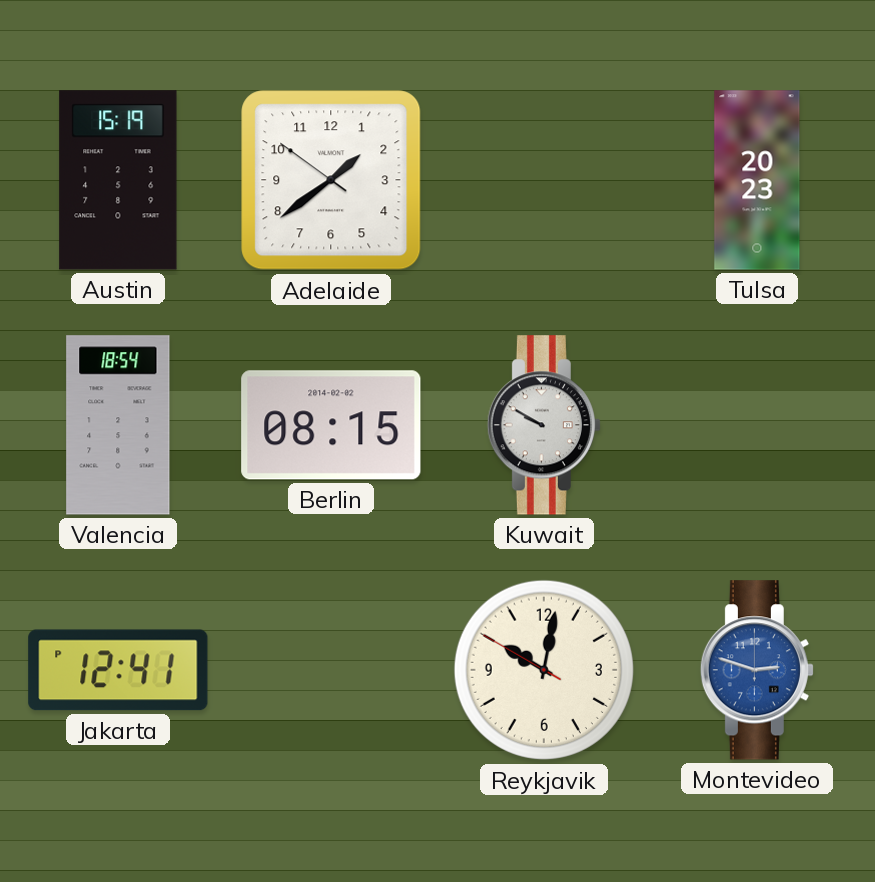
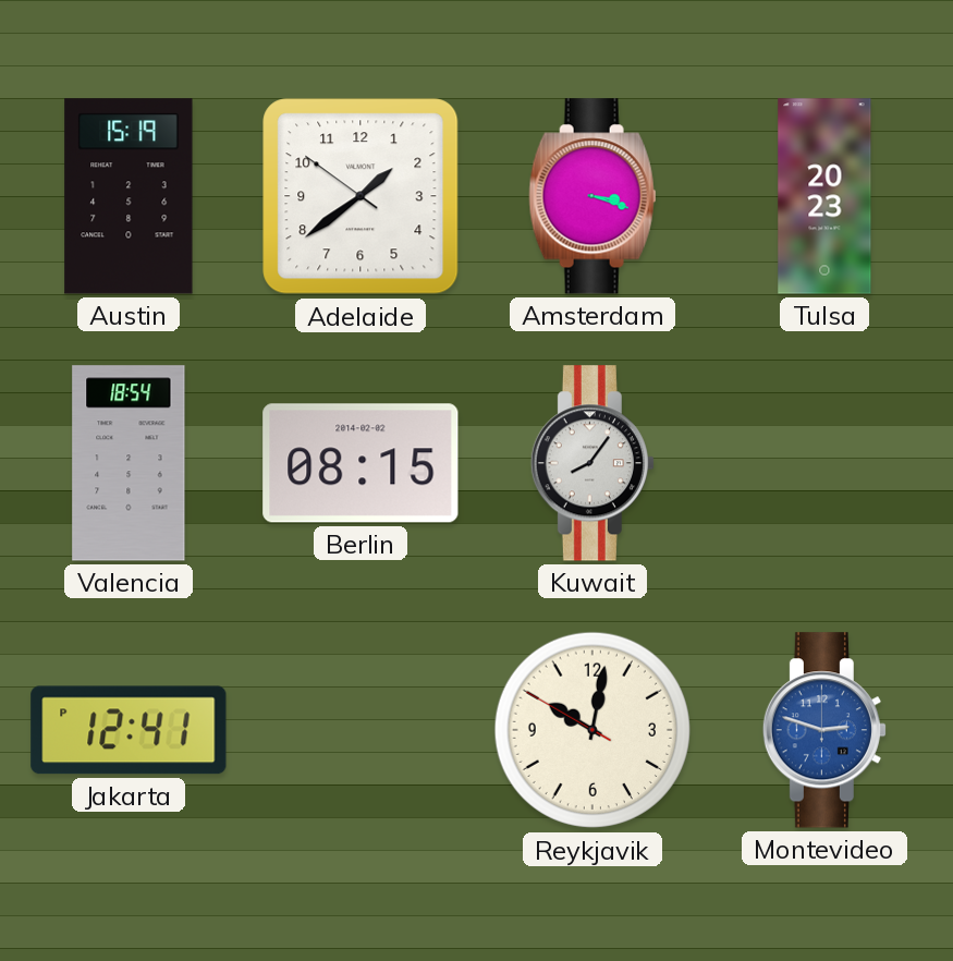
Amsterdam: none -> 3:18 (592, 196)
Kuwait: 9:50 -> 8:06 (592, 463)
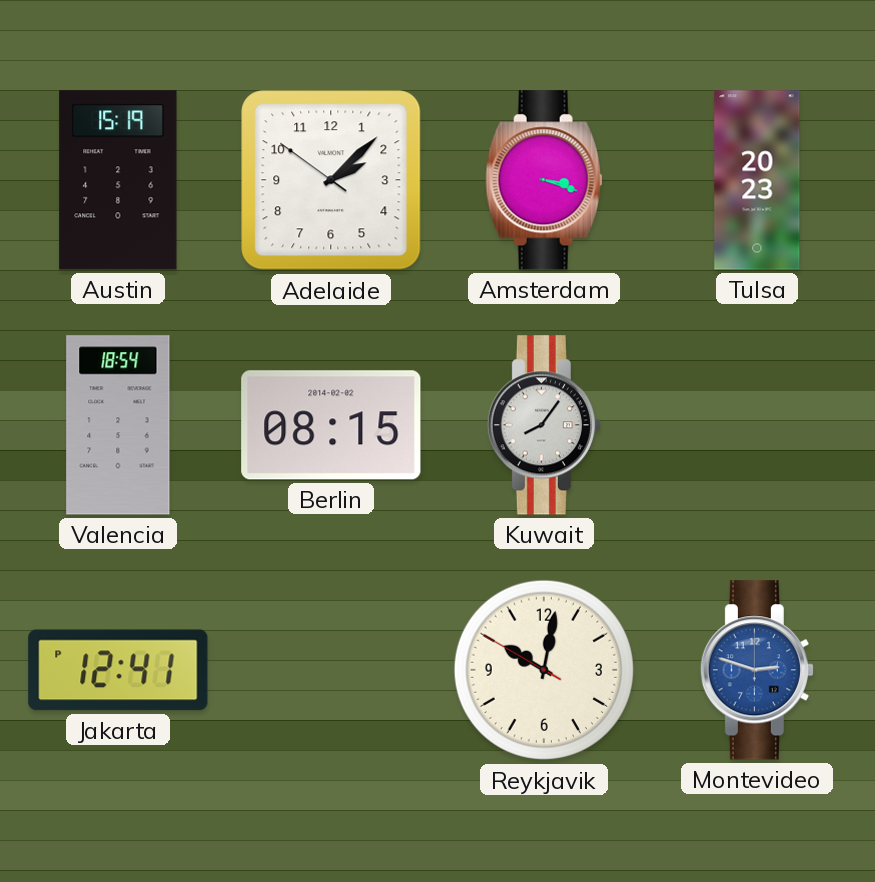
Adelaide: 1:38 -> 2:07 (331, 180)
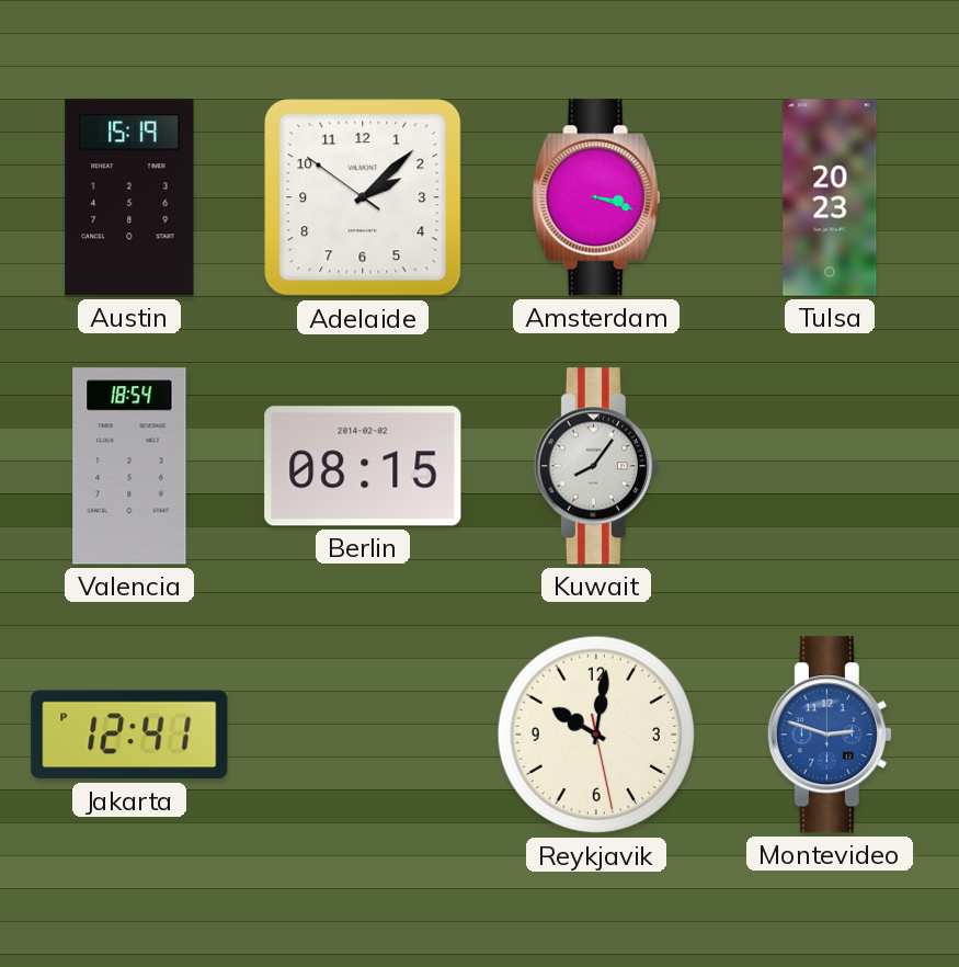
Reykjavik: 10:01:50 -> 10:01:28 (596, 735)
